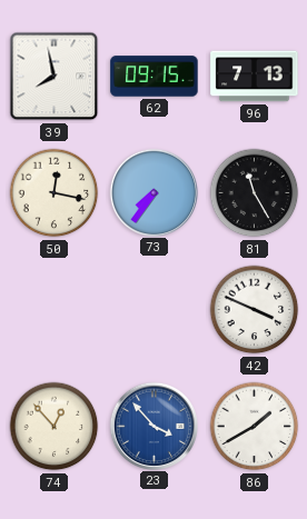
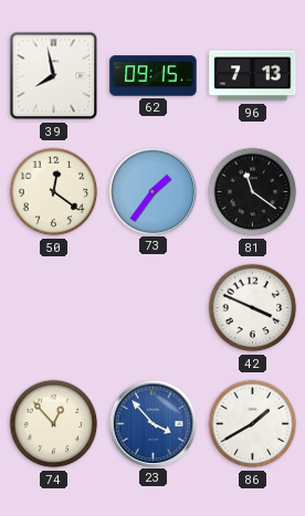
50: 12:17 -> 12:21 (54, 192)
73: 7:36 -> 1:36 (152, 191)
81: 11:25 -> 11:21 (253, 192)
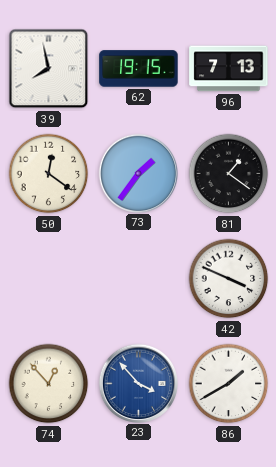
62: 09:15 -> 19:15 (139, 69)
81: 11:21 -> 1:21 (229, 174)
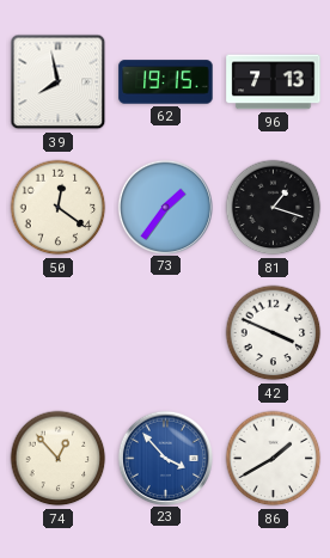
81: 1:21 -> 1:18 (274, 208)
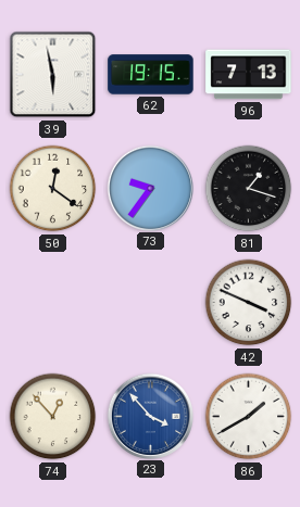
39: 7:58 -> 5:58 (53, 75)
73: 1:36 -> 9:36 (150, 188)
